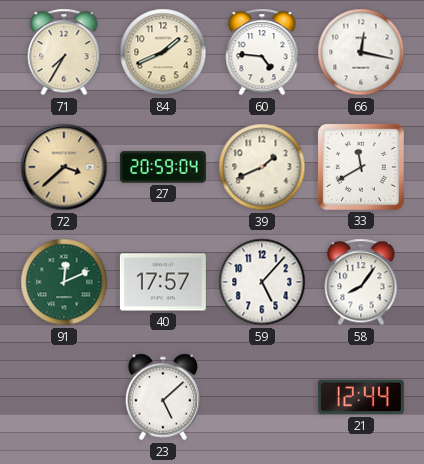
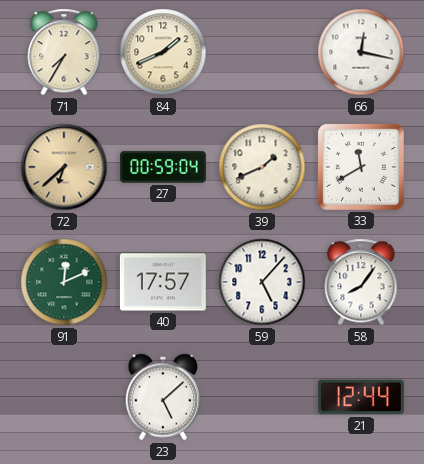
60: 4:46 -> none (262, 52)
72: 3:38 -> 6:38 (64, 167)
27: 20:59 -> 00:59 (163, 167)
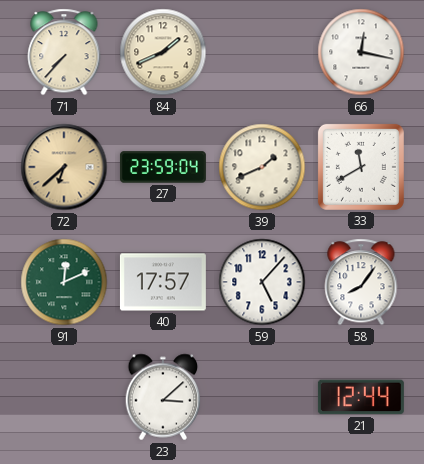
71: 7:35 -> 7:37 (64, 52)
27: 00:59 -> 23:59 (163, 167)
23: 5:08 -> 3:08 (163, 397)
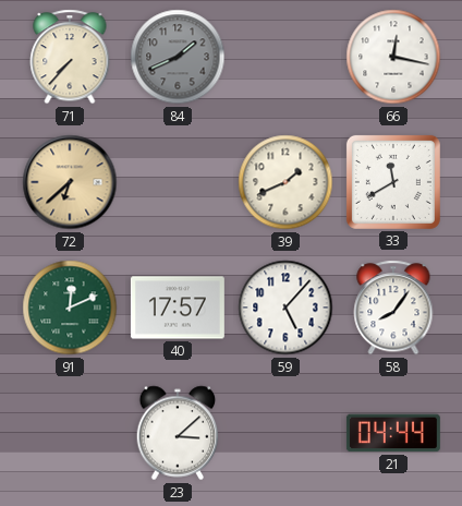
84 dial: cream -> grey (178, 57)
27: 23:59 -> none (163, 167)
21: 12:44 -> 04:44 (393, 433)
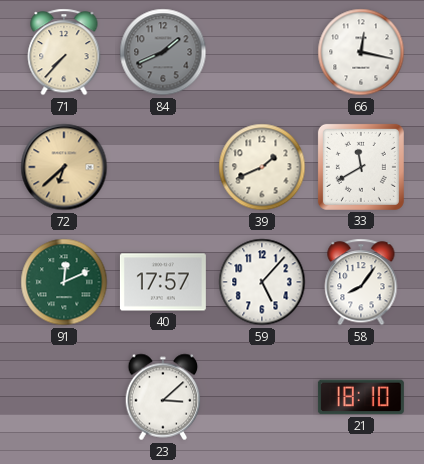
21: 04:44 -> 18:10 (361, 397)
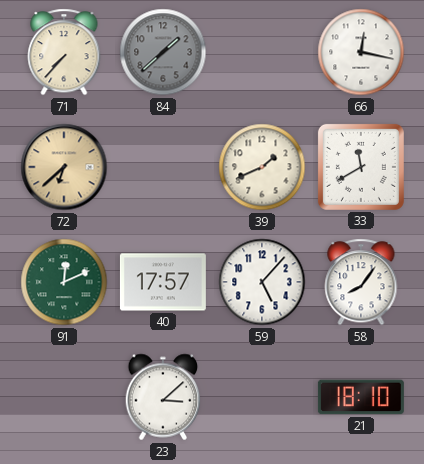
84: 1:41 -> 1:38 (163, 52)
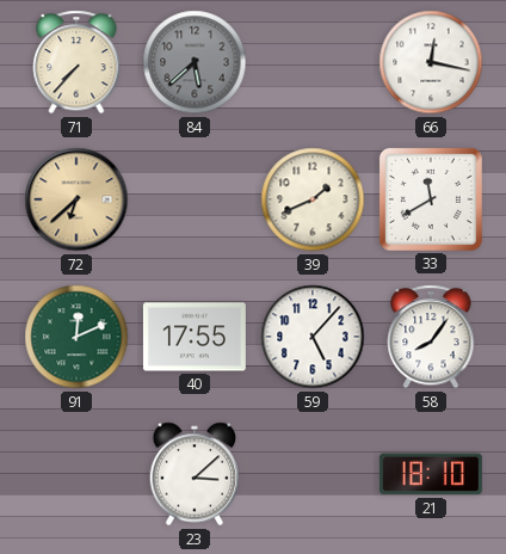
84: 1:38 -> 5:38 (195, 62)
40: 17:57 -> 17:55 (195, 337)
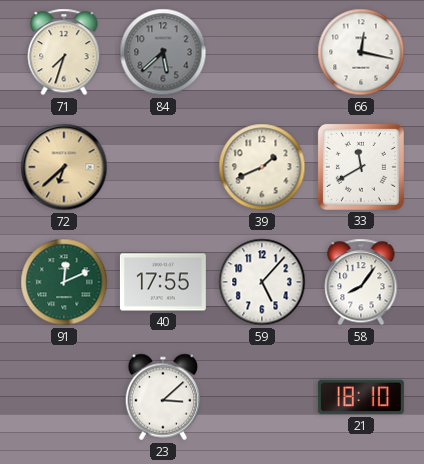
71: 7:37 -> 7:33 (64, 52)
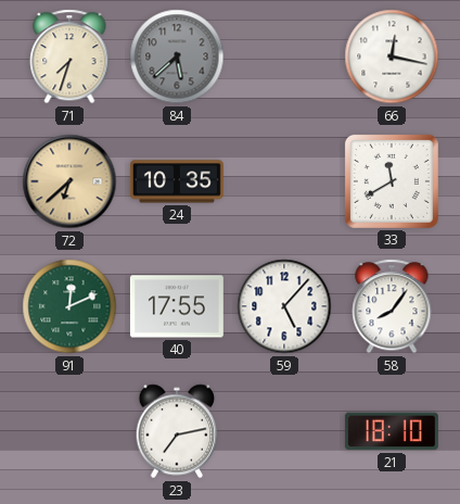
24: none -> 10:35 (177, 181)
39: 1:41 -> none (262, 167)
23: 3:08 -> 7:13 (177, 431)
